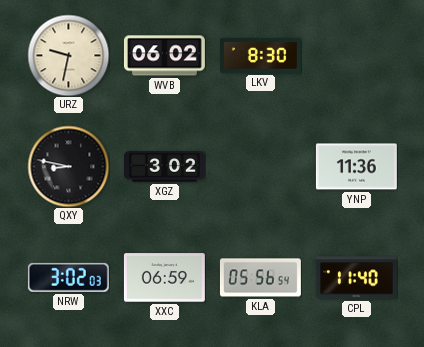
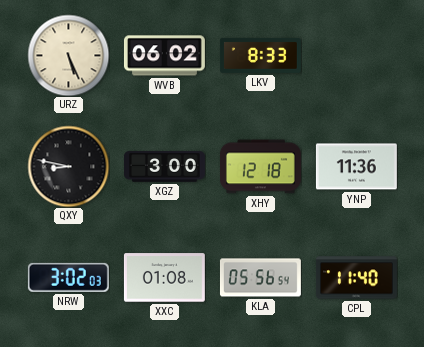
URZ: 9:32 -> 5:26 (68, 55)
LKV: 8:30 -> 8:33 (260, 55)
XGZ: 3:02 -> 3:00 (164, 167)
XHY: none -> 12:18 (260, 167)
XXC: 06:59 -> 01:08 (164, 278)
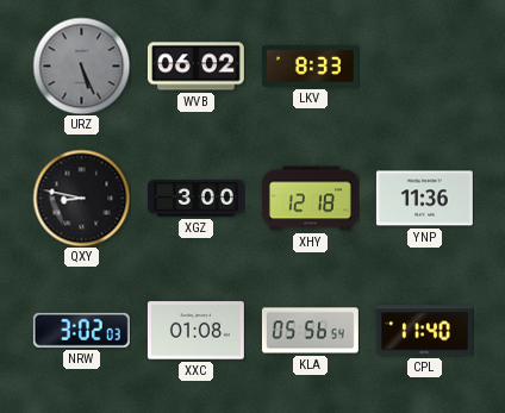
URZ dial: cream -> grey (81, 65)
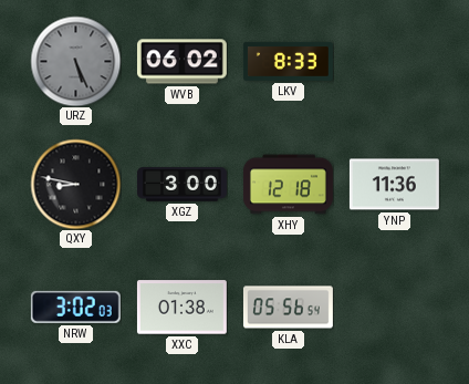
XXC: 01:08 -> 01:38 (181, 308)
CPL: 11:40 -> none (424, 331)
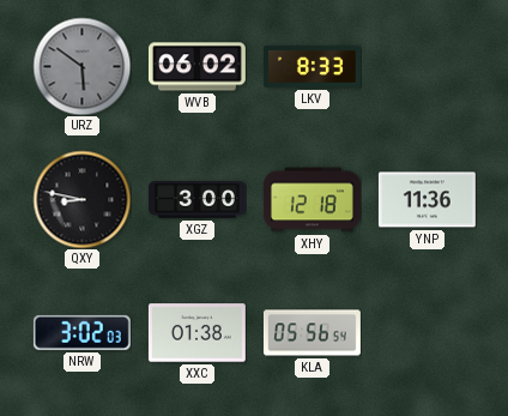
URZ: 5:26 -> 5:51 (81, 66)
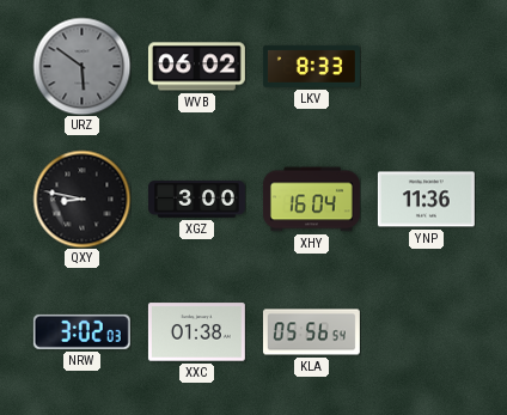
XHY: 12:18 -> 16:04 (311, 200)
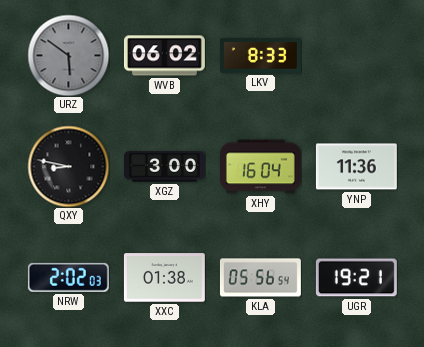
NRW: 3:02 -> 2:02 (68, 277)
UGR: none -> 19:21 (356, 278)
